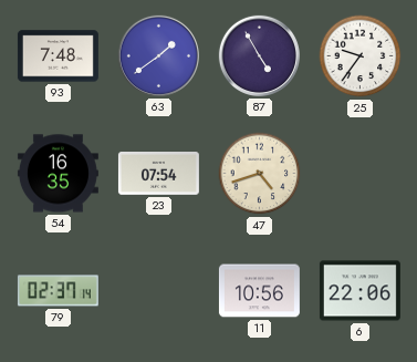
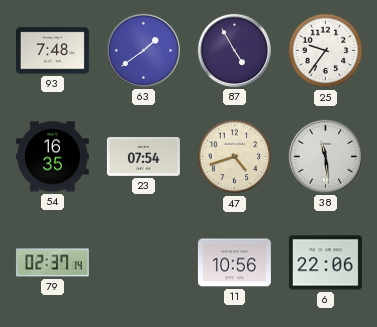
38: none -> 11:29 (325, 156)
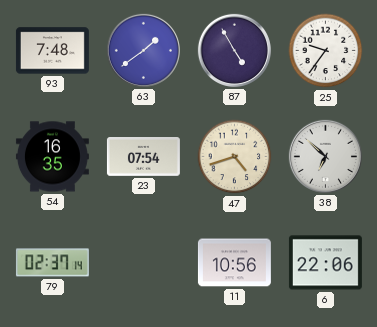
38: 11:29 -> 6:52 (325, 156)
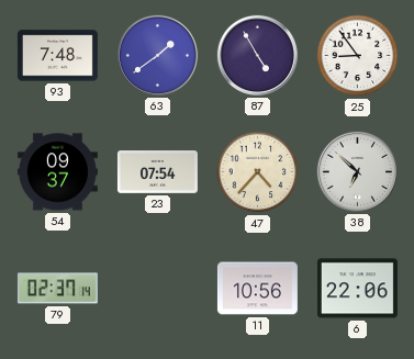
25: 9:36 -> 8:54 (358, 56)
54: 16:35 -> 09:37 (57, 172)
47: 4:42 -> 4:37 (258, 172)
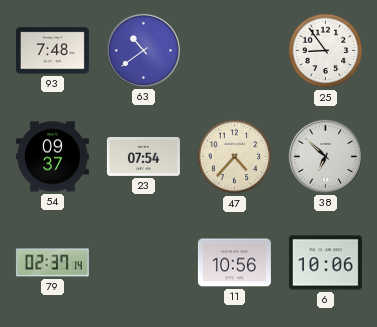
63: 1:39 -> 10:39 (143, 50)
87: 4:55 -> none (257, 55)
6: 22:06 -> 10:06 (325, 263)
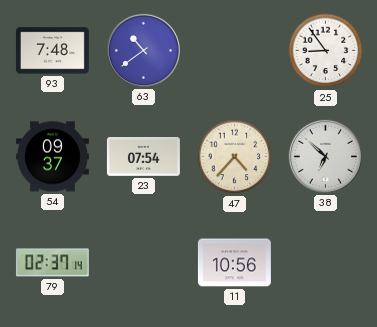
6: 10:06 -> none (325, 263)
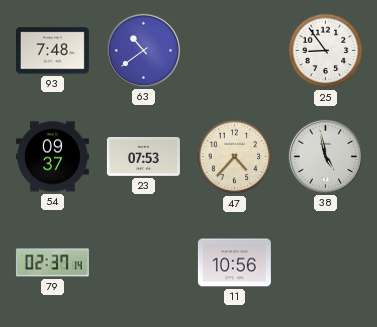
23: 07:54 -> 07:53 (143, 157)
38: 6:52 -> 4:58 (325, 156)
